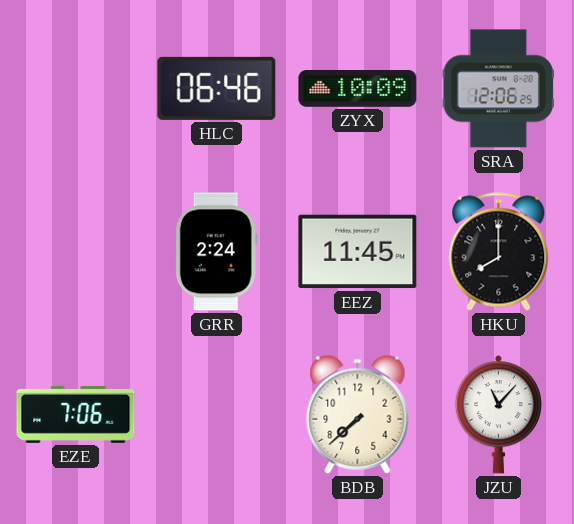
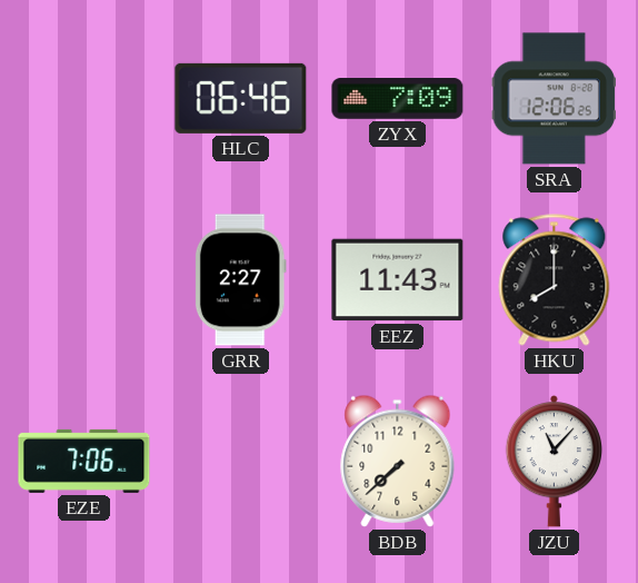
ZYX: 10:09 -> 7:09 (398, 99)
GRR: 2:24 -> 2:27 (240, 280)
EEZ: 11:45 -> 11:43 (398, 280)
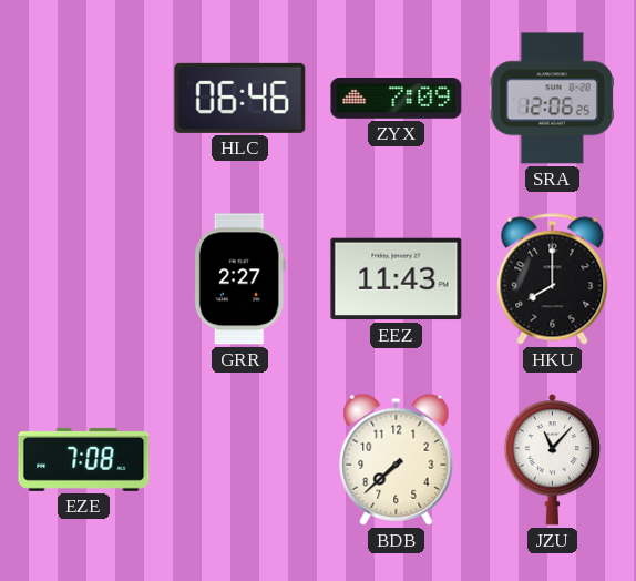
EZE: 7:06 -> 7:08 (84, 459)
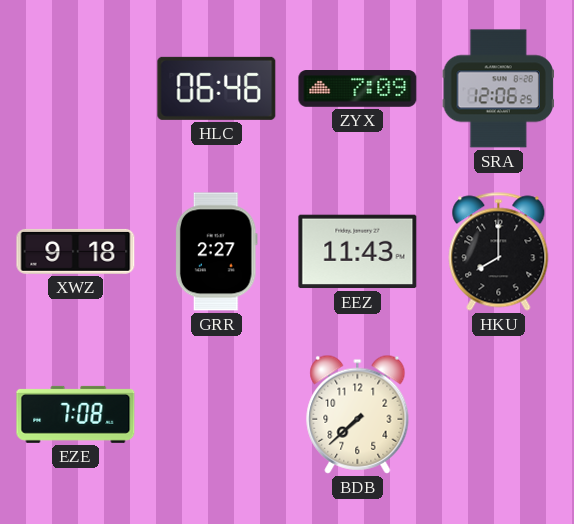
XWZ: none -> 9:18 (76, 251)
JZU: 11:07 -> none (552, 460)
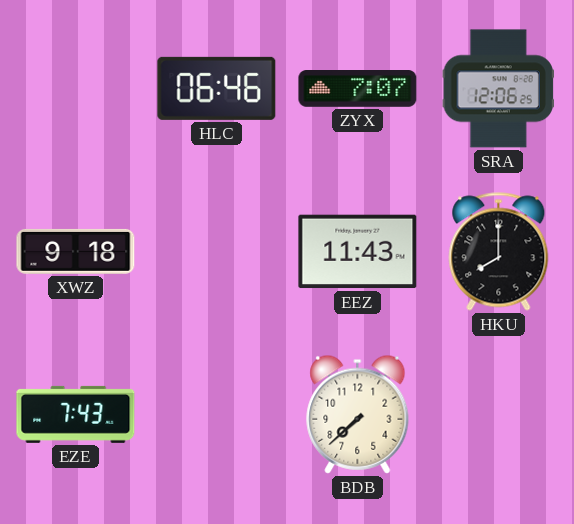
ZYX: 7:09 -> 7:07 (358, 89)
GRR: 2:27 -> none (216, 252)
EZE: 7:08 -> 7:43 (76, 414)
